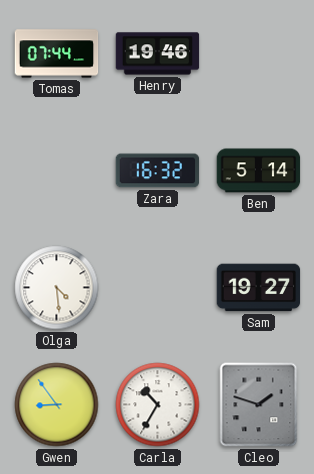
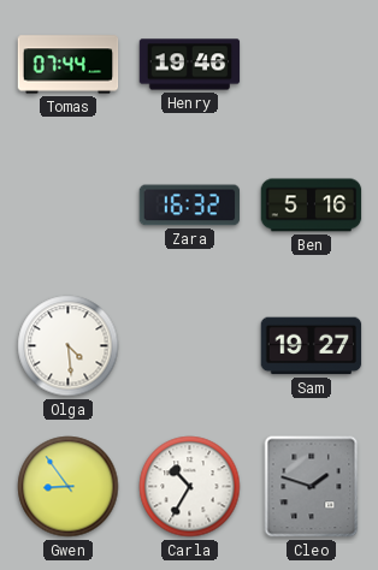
Ben: 5:14 -> 5:16 (312, 206)
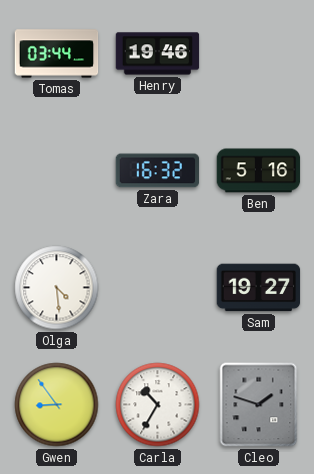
Tomas: 07:44 -> 03:44 (57, 54)
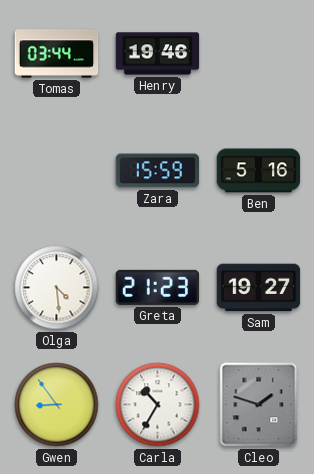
Zara: 16:32 -> 15:59 (158, 171)
Greta: none -> 21:23 (158, 287)
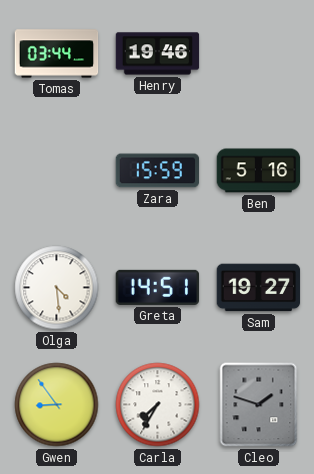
Greta: 21:23 -> 14:51 (158, 287)
Carla: 10:35 -> 7:35 (158, 405)
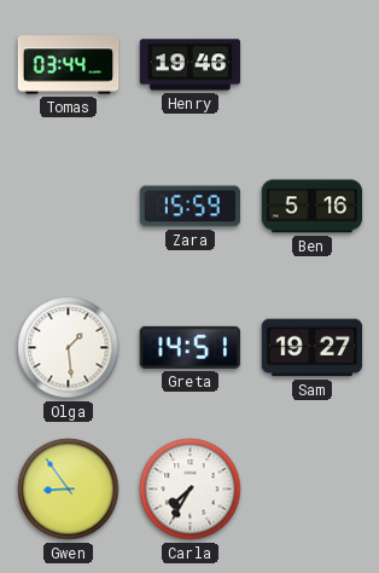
Olga: 4:29 -> 1:29 (69, 348)
Cleo: 1:48 -> none (259, 405)
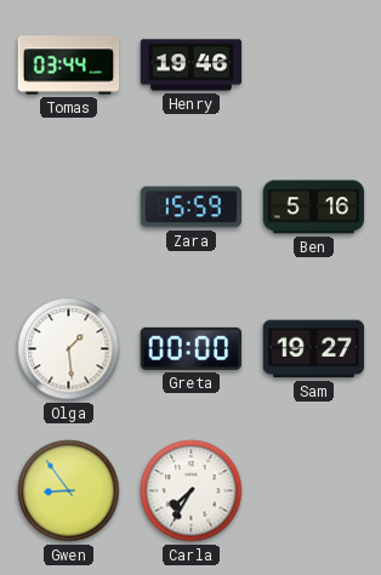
Greta: 14:51 -> 00:00 (192, 348)
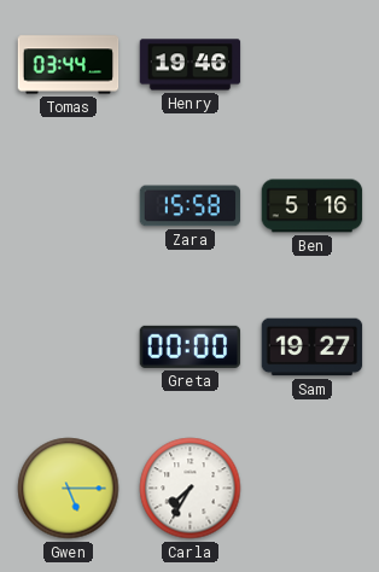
Zara: 15:59 -> 15:58 (191, 206)
Olga: 1:29 -> none (69, 349)
Gwen: 8:54 -> 5:15 (69, 489)
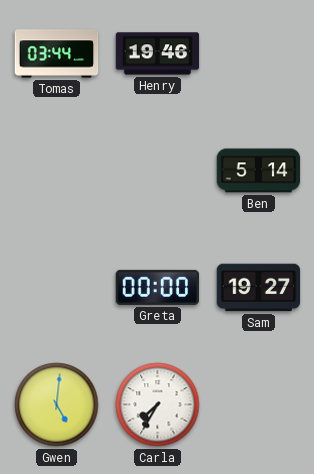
Zara: 15:58 -> none (191, 206)
Ben: 5:16 -> 5:14 (259, 171)
Gwen: 5:15 -> 5:01 (57, 405)
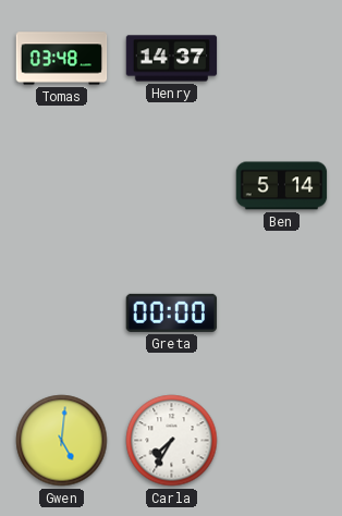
Tomas: 03:44 -> 03:48 (62, 59)
Henry: 19:46 -> 14:37 (172, 59)
Sam: 19:27 -> none (259, 288)
